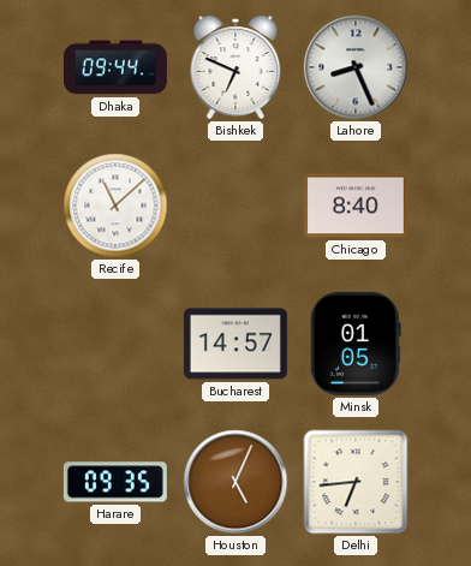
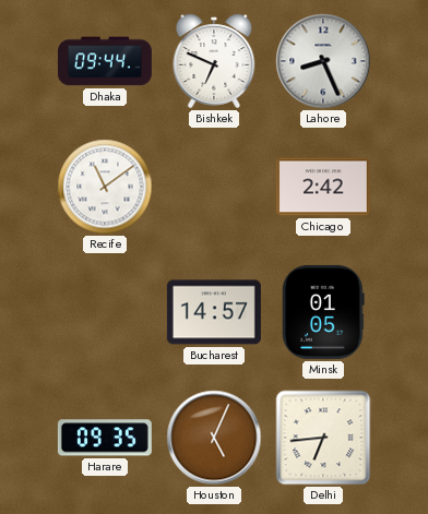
Recife: 11:08 -> 11:09 (105, 187)
Chicago: 8:40 -> 2:42 (323, 187)
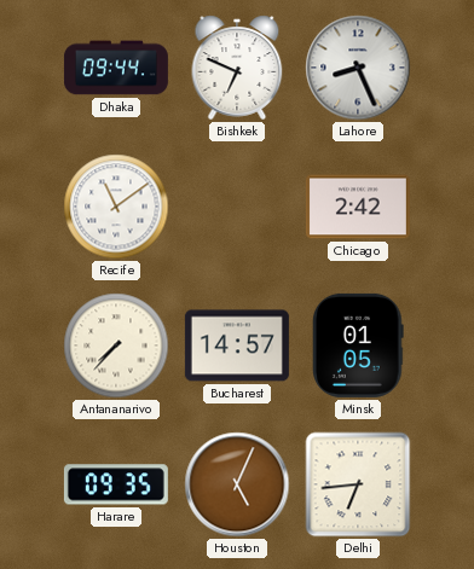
Antananarivo: none -> 7:37 (116, 346)
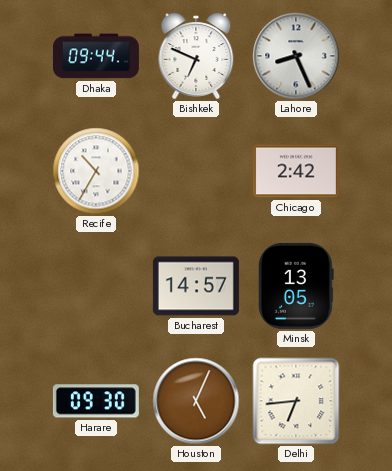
Recife: 11:09 -> 10:35 (96, 171)
Antananarivo: 7:37 -> none (116, 346)
Minsk: 01:05 -> 13:05 (297, 286)
Harare: 09:35 -> 09:30 (96, 401)
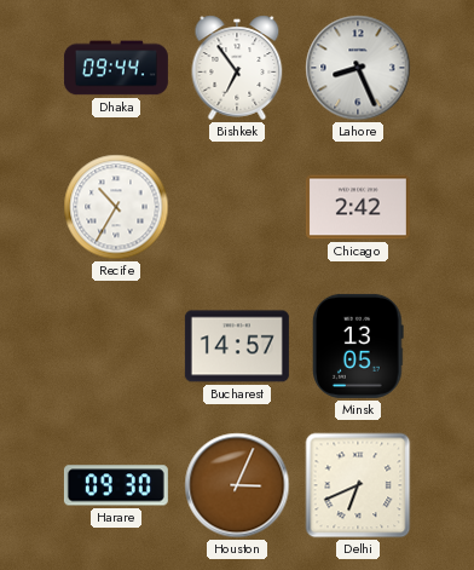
Bishkek: 6:49 -> 6:54 (237, 68)
Houston: 5:04 -> 3:04 (237, 485)
Delhi: 6:44 -> 6:41 (358, 485)
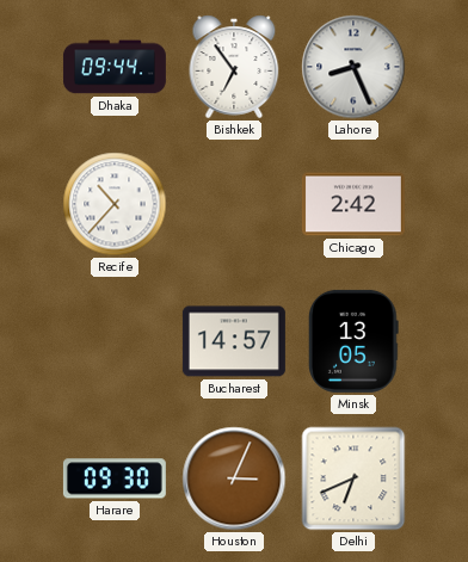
Recife: 10:35 -> 10:37 (115, 204)
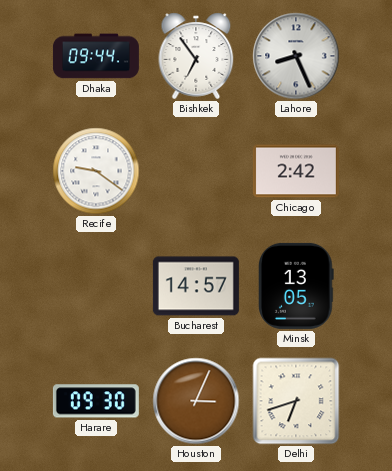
Recife: 10:37 -> 9:21 (96, 171)
Delhi: 6:41 -> 6:42 (296, 401)
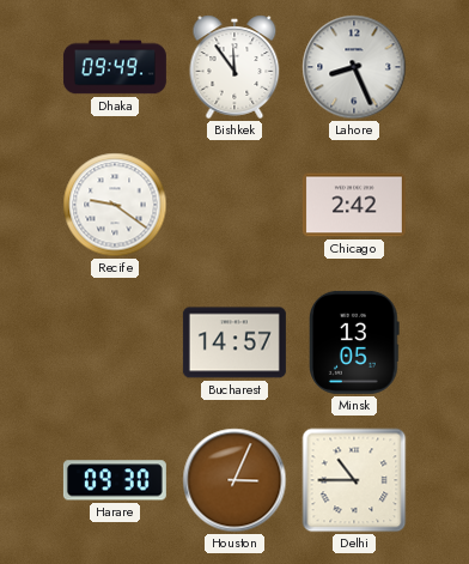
Dhaka: 09:44 -> 09:49 (115, 67)
Bishkek: 6:54 -> 11:54 (234, 67)
Delhi: 6:42 -> 10:45 (354, 480)
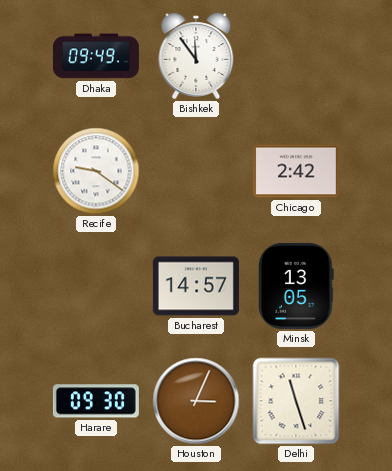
Lahore: 8:26 -> none (354, 67)
Delhi: 10:45 -> 11:27 (296, 401)
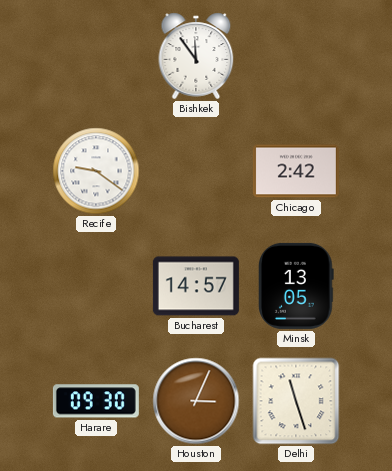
Dhaka: 09:49 -> none (96, 56)
